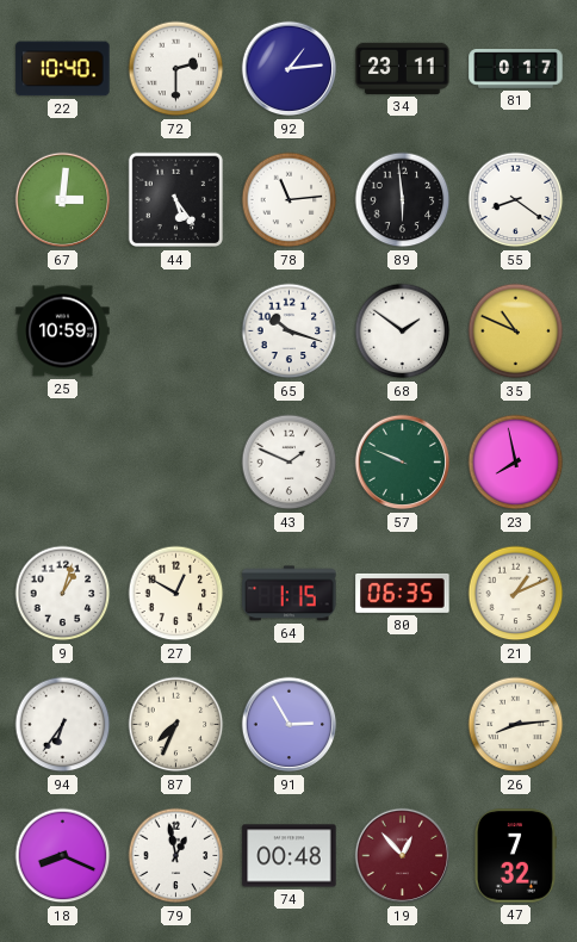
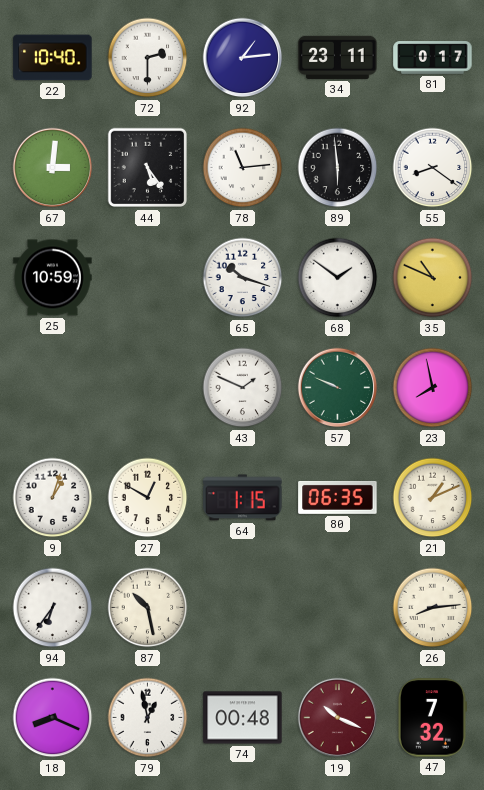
87: 7:34 -> 10:28 (148, 608)
91: 2:55 -> none (290, 725)
19: 12:53 -> 10:19 (338, 718)
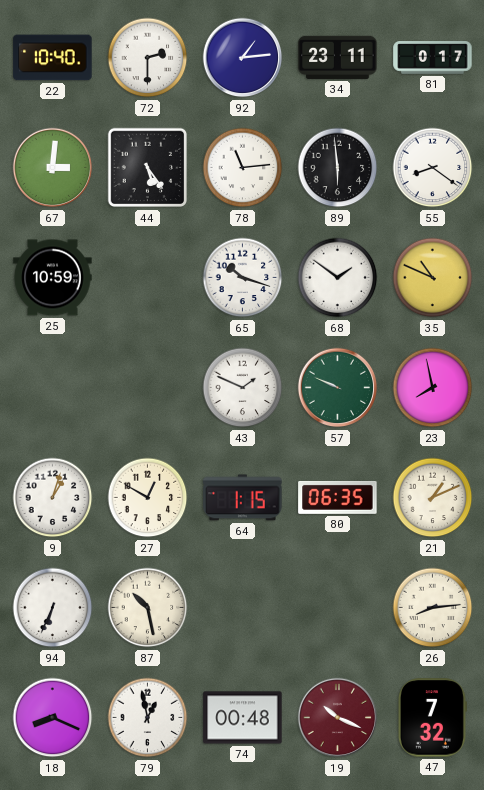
94: 6:36 -> 6:34 (53, 608)
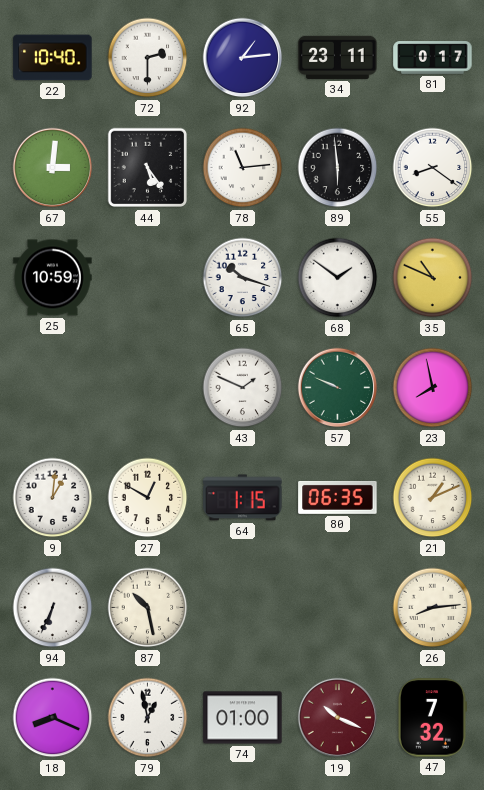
9: 1:03 -> 1:01 (53, 498)
74: 00:48 -> 01:00 (243, 718)
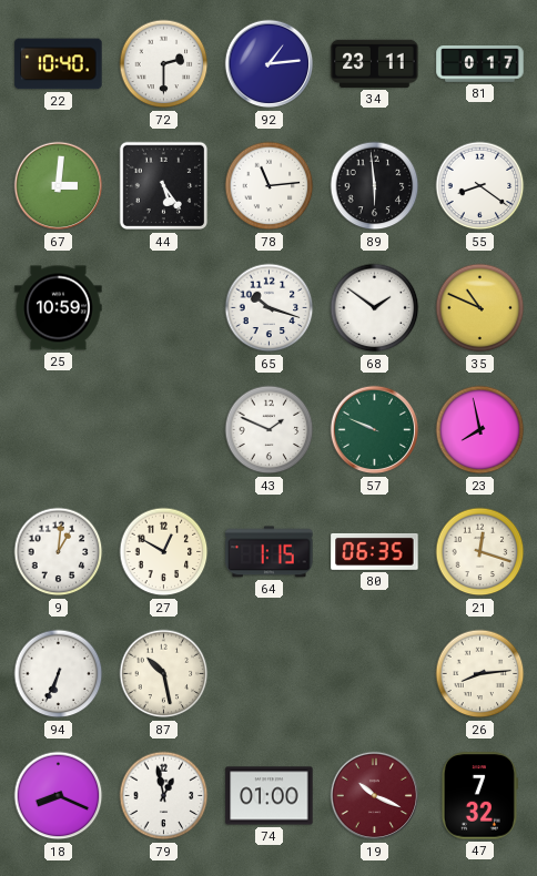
21: 1:11 -> 12:18 (480, 552)
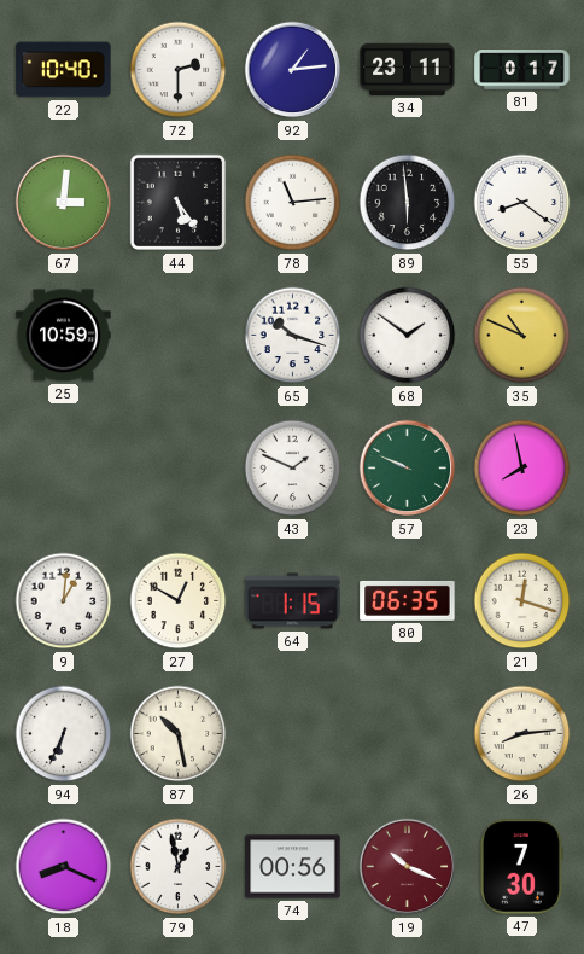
74: 01:00 -> 00:56 (293, 867)
47: 7:32 -> 7:30 (521, 867)
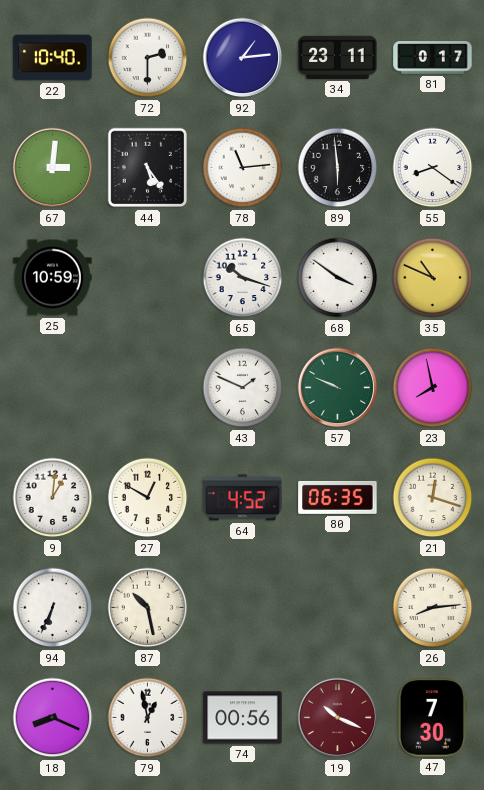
68: 1:51 -> 3:51 (338, 278)
64: 1:15 -> 4:52 (243, 498)
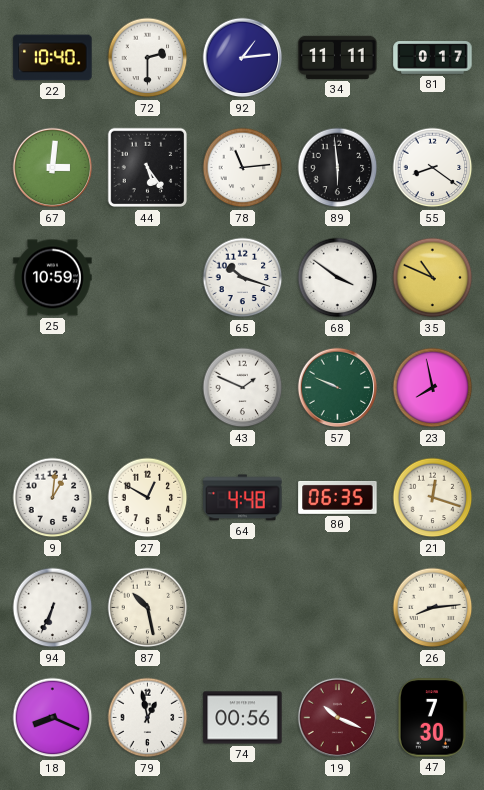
34: 23:11 -> 11:11 (338, 57)
64: 4:52 -> 4:48 (243, 498)
